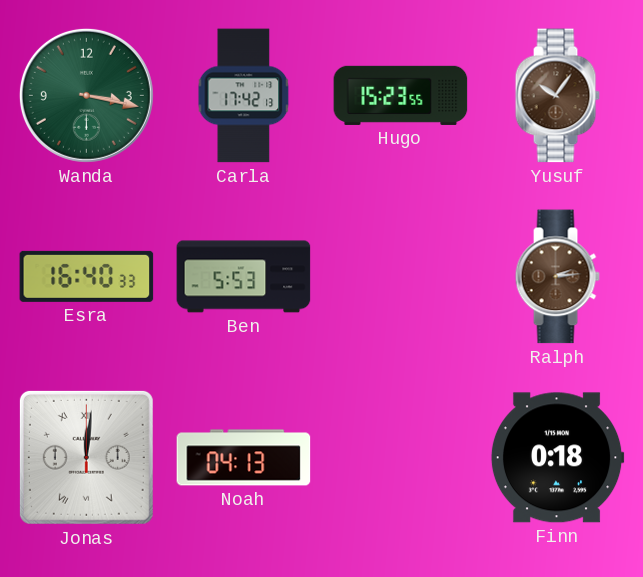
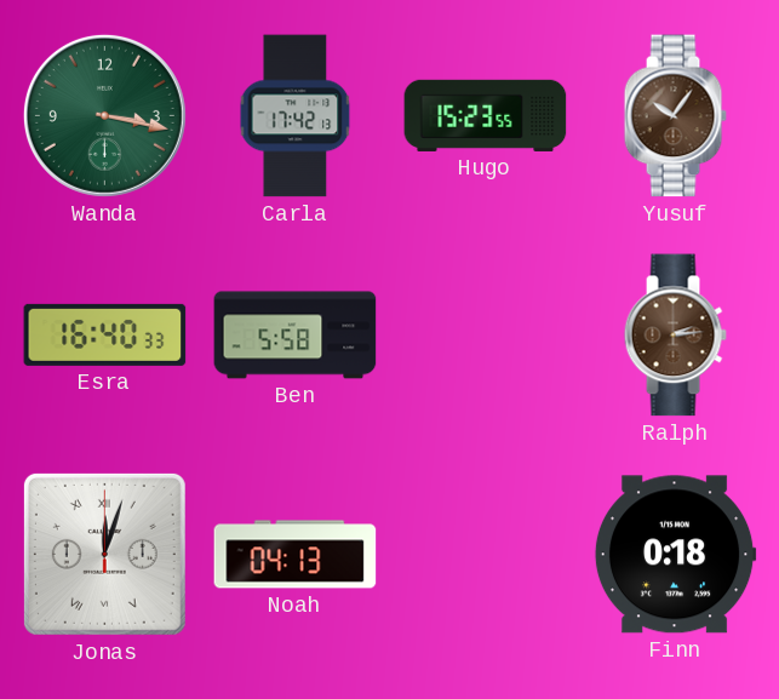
Ben: 5:53 -> 5:58 (296, 336)
Jonas: 12:01 -> 12:03 (104, 554)
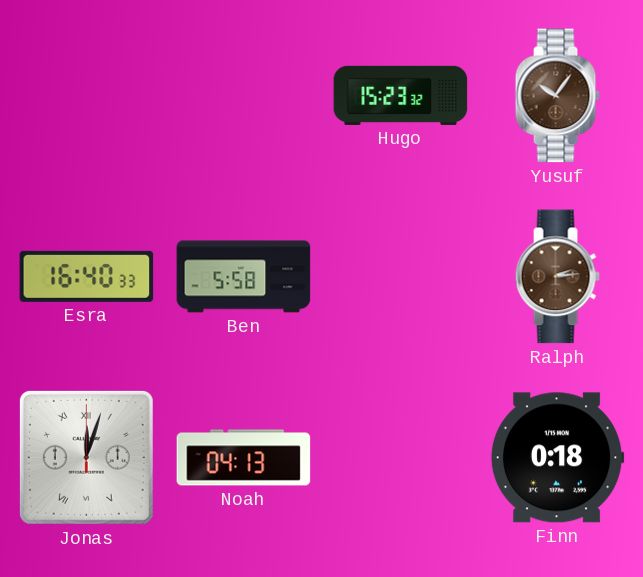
Wanda: 3:17 -> none (104, 115)
Carla: 17:42 -> none (296, 116)
Hugo: 15:23:55 -> 15:23:32 (401, 95)
